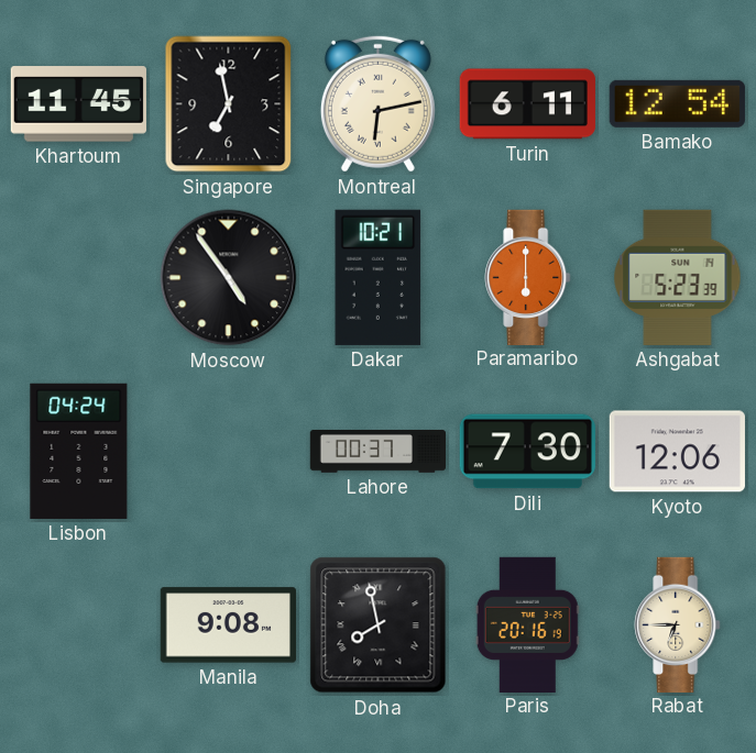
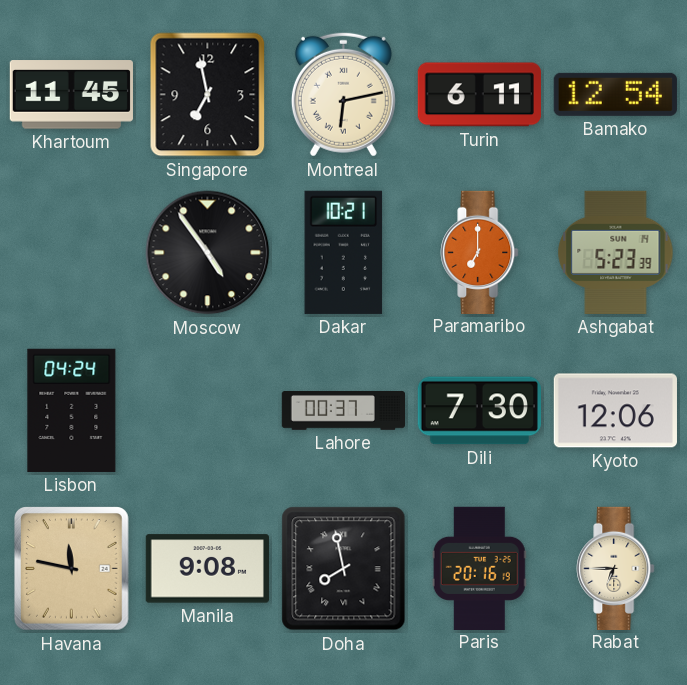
Paramaribo: 6:00 -> 7:00 (480, 252)
Havana: none -> 11:47 (72, 569)
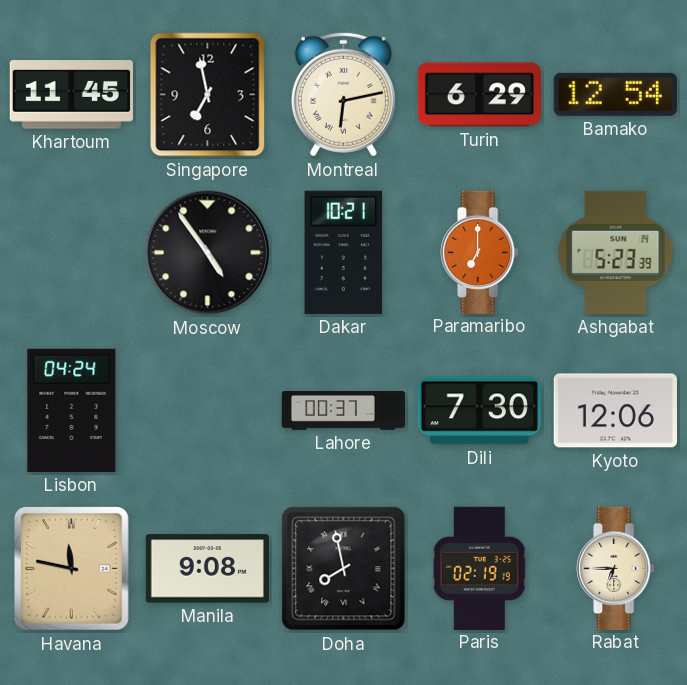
Turin: 6:11 -> 6:29 (479, 95)
Paris: 20:16 -> 02:19 (479, 568)
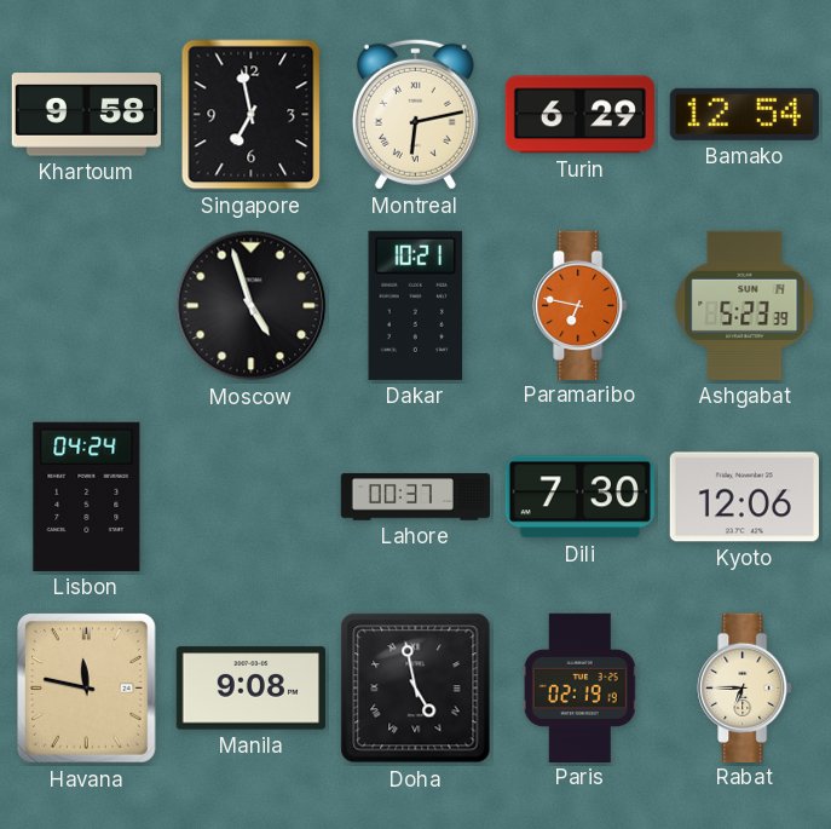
Khartoum: 11:45 -> 9:58 (86, 115)
Moscow: 4:54 -> 4:57 (252, 306)
Paramaribo: 7:00 -> 6:47 (581, 305)
Doha: 7:58 -> 4:58 (416, 689)
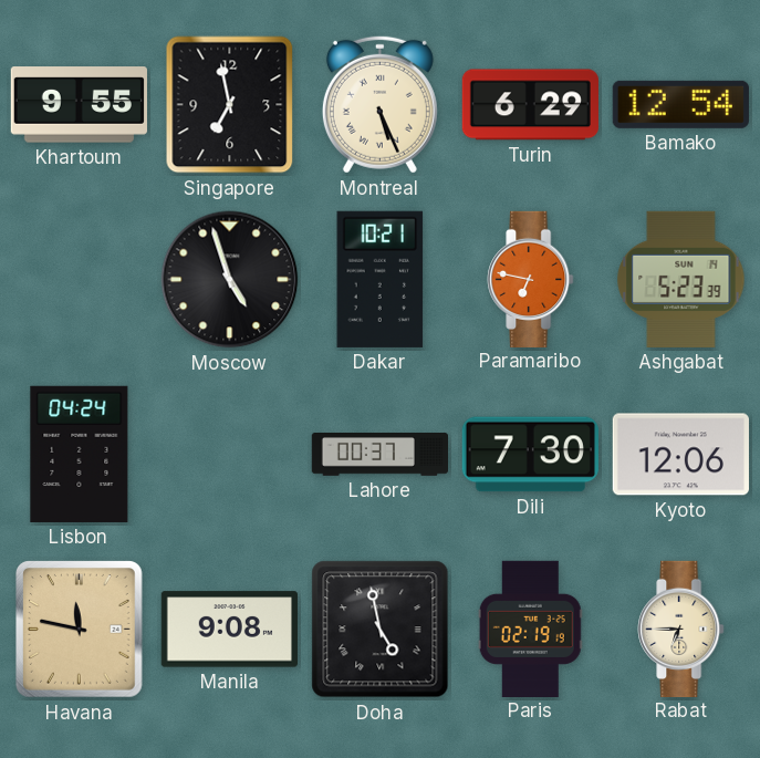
Khartoum: 9:58 -> 9:55 (79, 105)
Montreal: 6:13 -> 5:26 (379, 104)
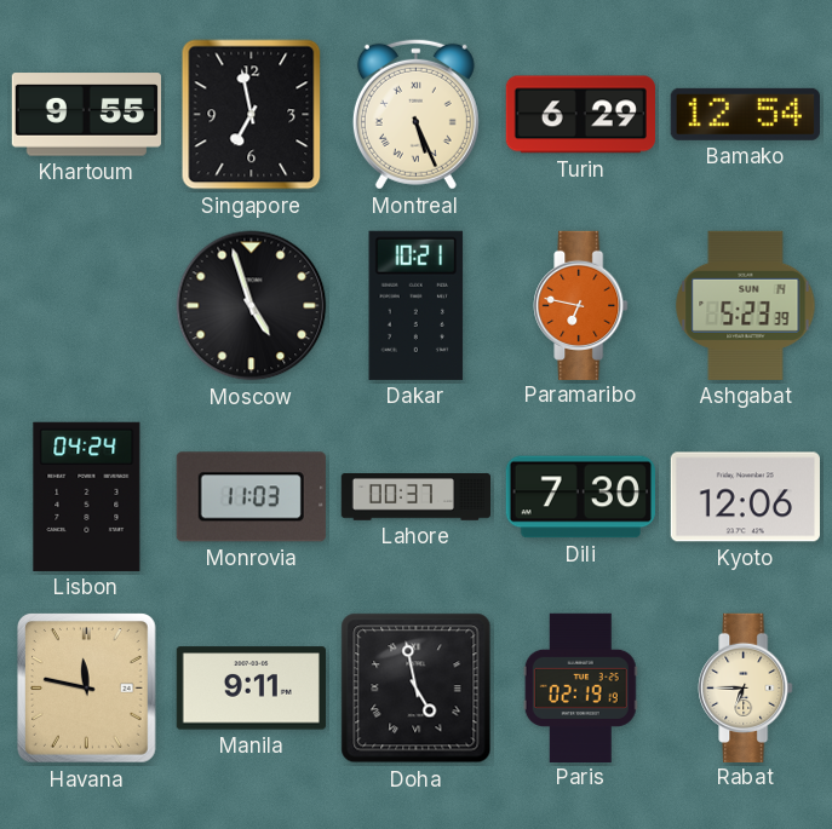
Monrovia: none -> 11:03 (251, 497)
Manila: 9:08 -> 9:11 (251, 689)
